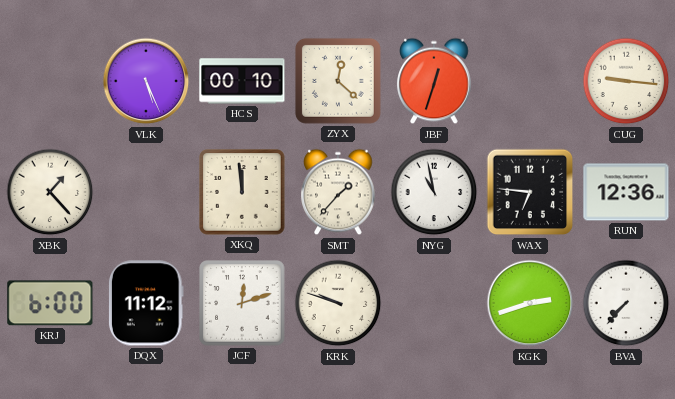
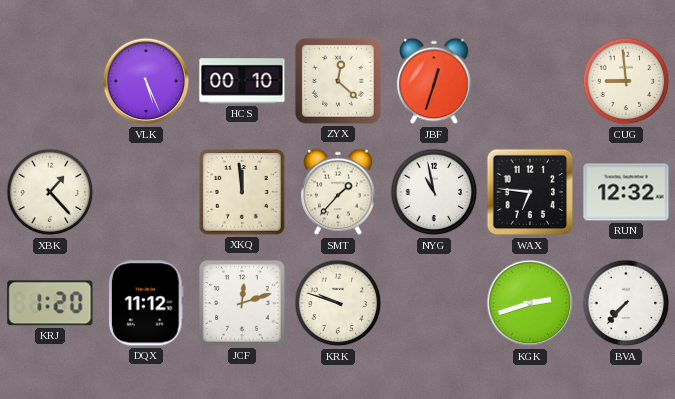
CUG: 9:16 -> 8:59 (626, 81)
RUN: 12:36 -> 12:32 (626, 192)
KRJ: 6:00 -> 1:20 (50, 303)
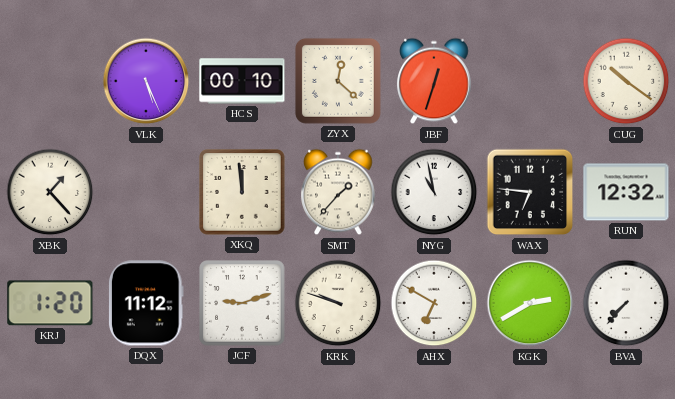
CUG: 8:59 -> 10:21 (626, 81)
JCF: 12:12 -> 9:12 (242, 303)
AHX: none -> 6:50 (434, 303)
KGK: 2:42 -> 2:40 (530, 303)
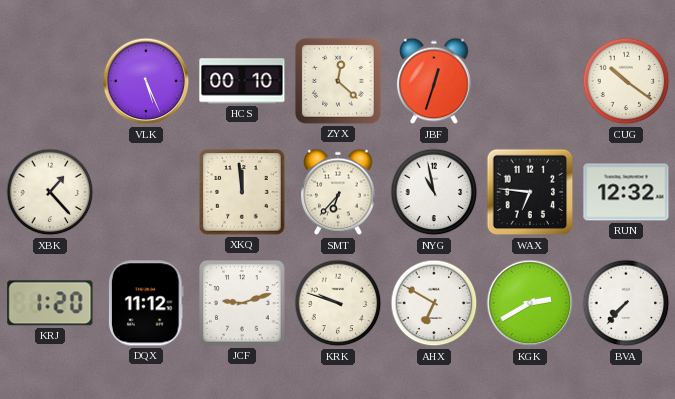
SMT: 1:37 -> 6:37 (338, 192)
